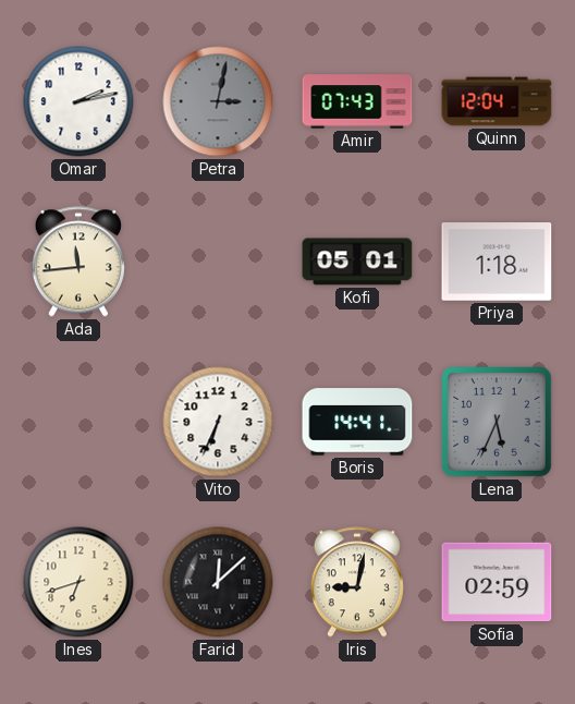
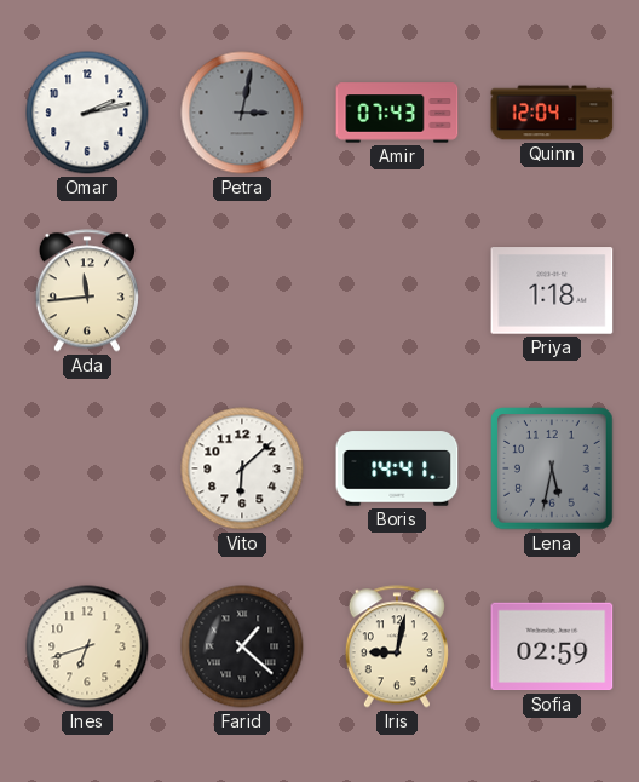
Kofi: 05:01 -> none (357, 262)
Vito: 6:34 -> 6:08 (242, 468)
Lena: 5:34 -> 5:32 (552, 468)
Farid: 12:08 -> 1:22 (242, 646)
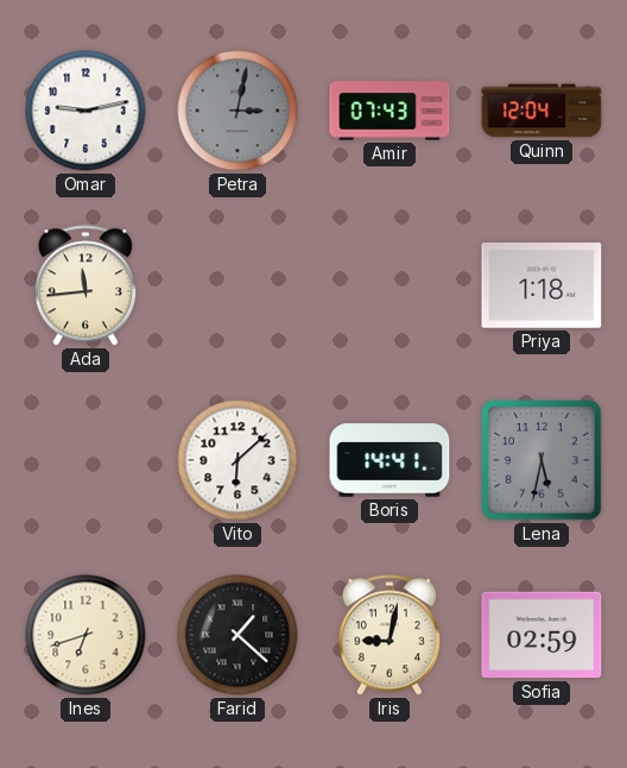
Omar: 2:13 -> 9:13 (85, 111)
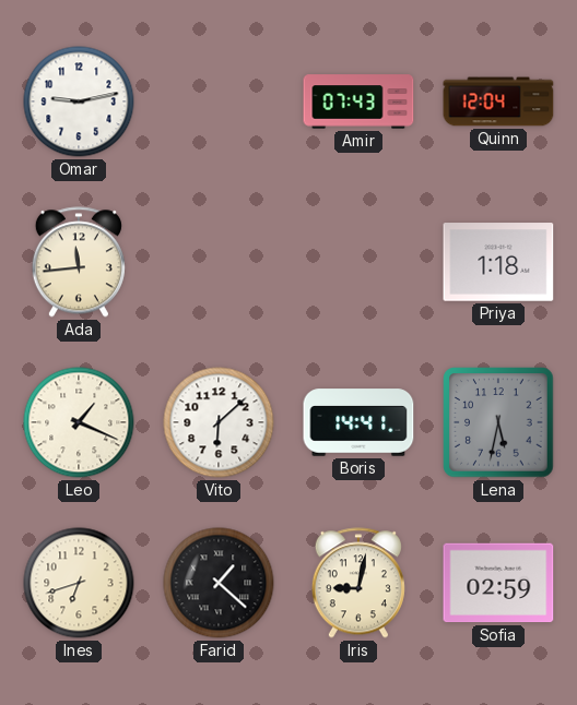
Petra: 3:02 -> none (237, 111)
Leo: none -> 1:19 (79, 422)
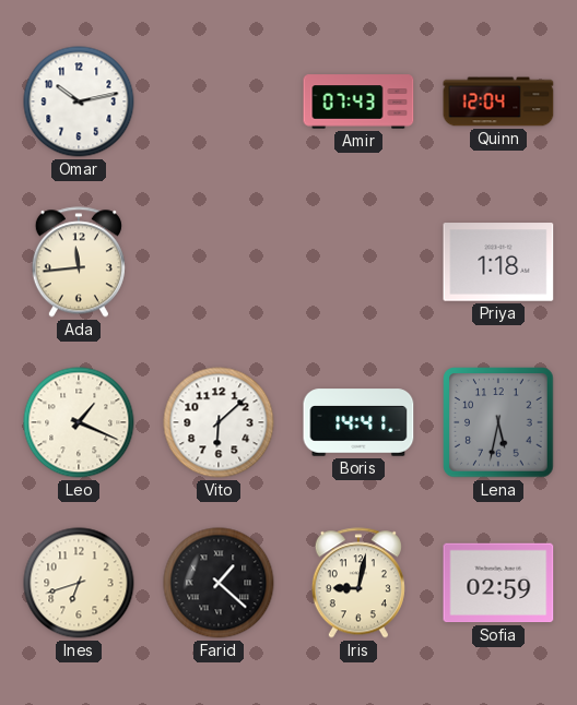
Omar: 9:13 -> 10:13 (79, 101)
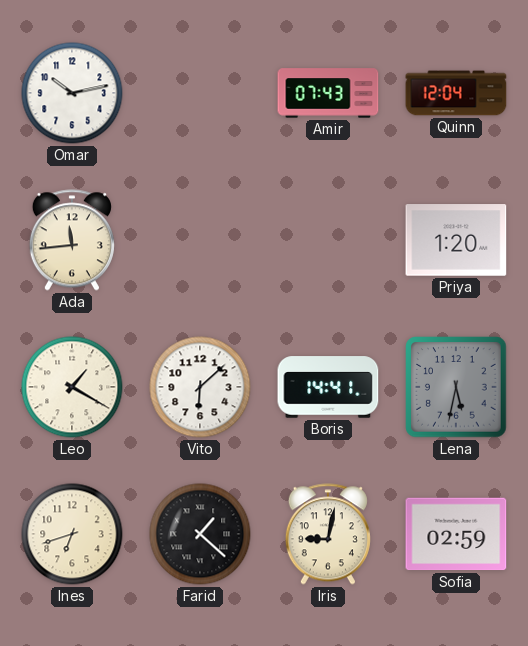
Priya: 1:18 -> 1:20 (456, 240)
Leo: 1:19 -> 1:20 (72, 387)
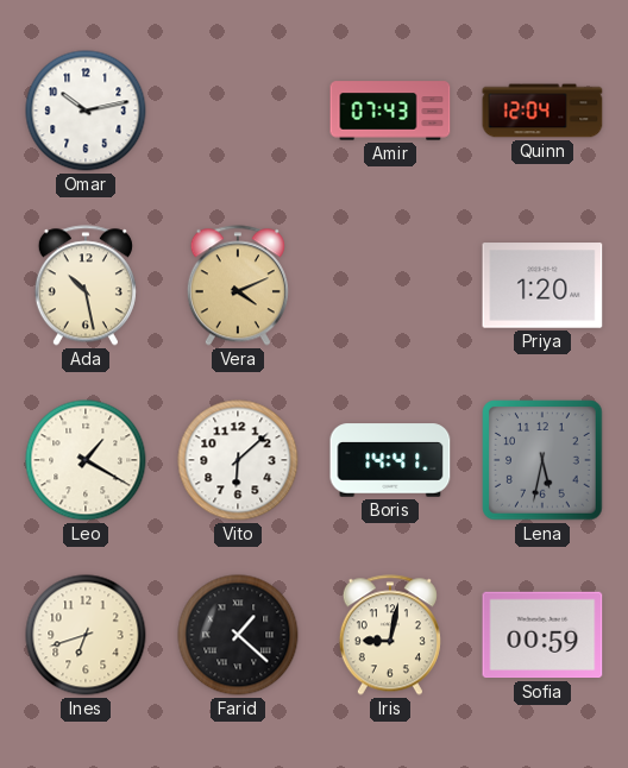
Ada: 11:44 -> 10:28 (86, 285)
Vera: none -> 4:11 (238, 285)
Sofia: 02:59 -> 00:59 (542, 635)
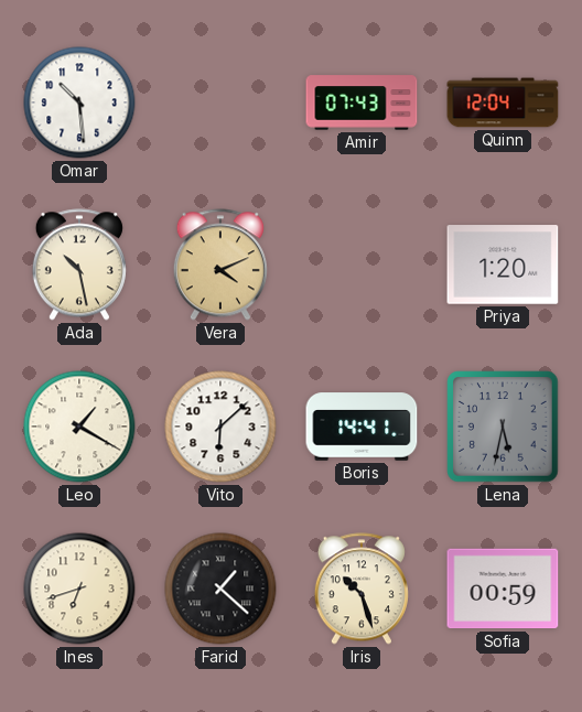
Omar: 10:13 -> 10:29 (79, 103)
Iris: 9:02 -> 10:27 (362, 589)
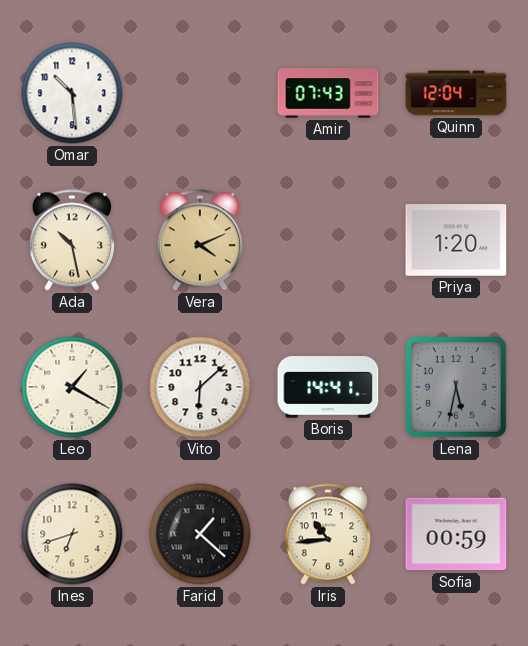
Iris: 10:27 -> 10:44 (328, 534)
